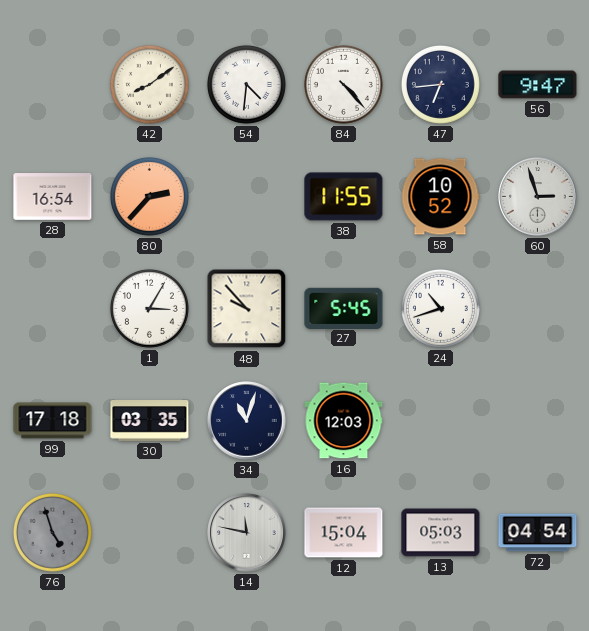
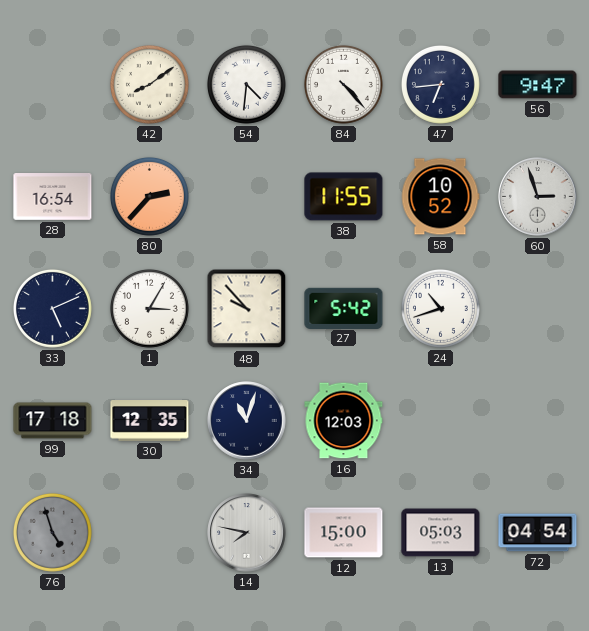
33: none -> 5:11 (52, 308)
27: 5:45 -> 5:42 (344, 308)
30: 03:35 -> 12:35 (150, 421)
14: 11:47 -> 7:47 (247, 533)
12: 15:04 -> 15:00 (344, 533)
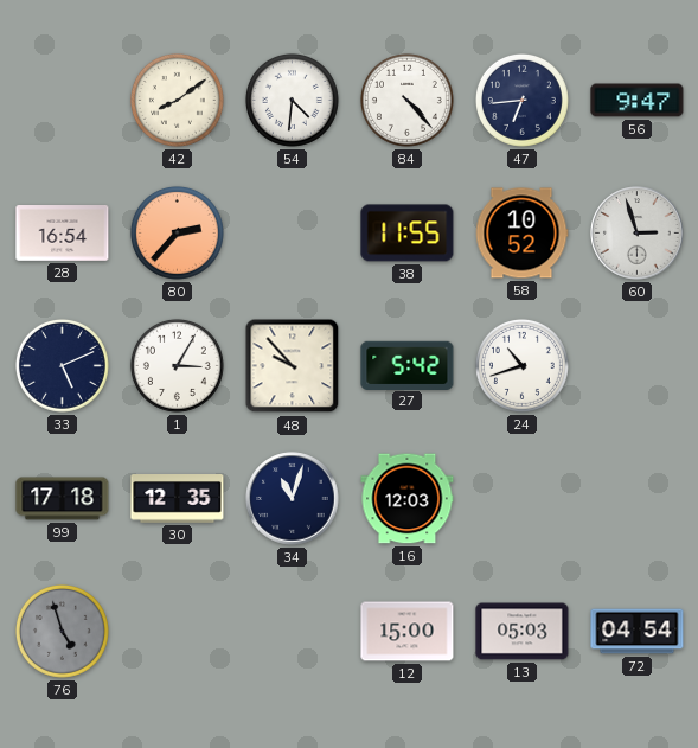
14: 7:47 -> none (247, 533)
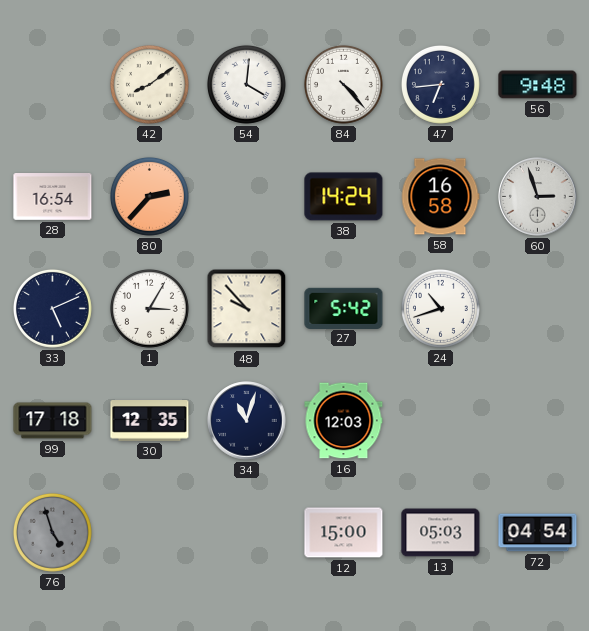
54: 4:31 -> 4:01 (246, 84)
56: 9:47 -> 9:48 (538, 85)
38: 11:55 -> 14:24 (344, 197)
58: 10:52 -> 16:58 (440, 197)
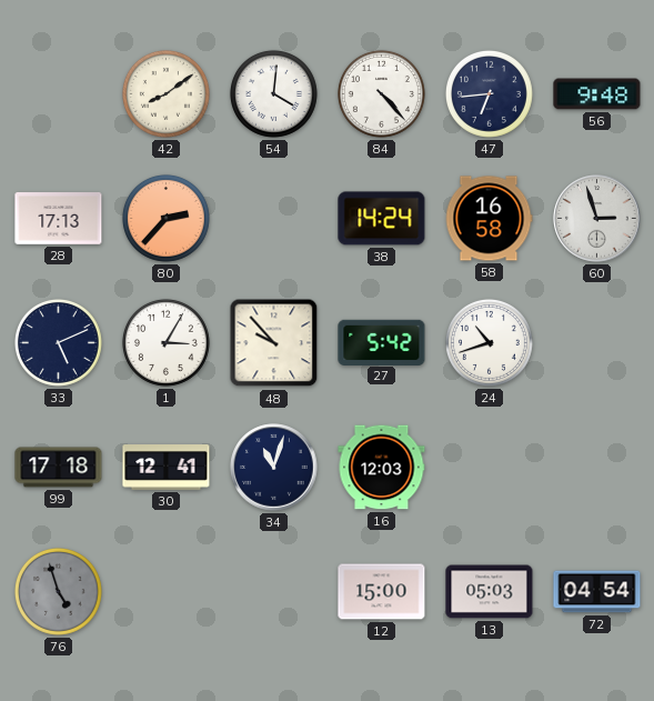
28: 16:54 -> 17:13 (59, 219)
30: 12:35 -> 12:41 (167, 468)
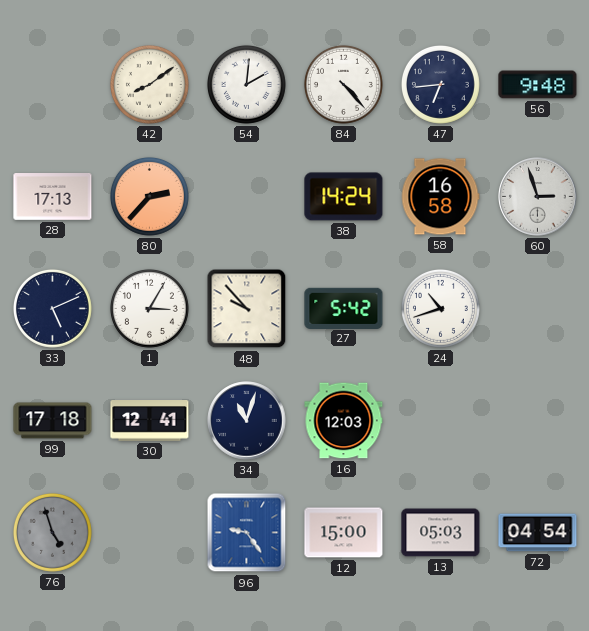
54: 4:01 -> 2:01 (246, 84)
96: none -> 9:24 (247, 533)
